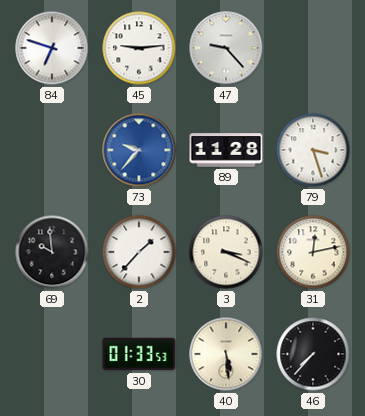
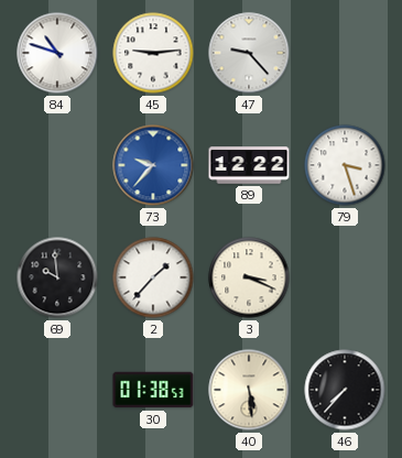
84: 6:48 -> 10:48 (57, 53)
89: 11:28 -> 12:22 (249, 165)
31: 12:13 -> none (313, 252)
30: 01:33 -> 01:38 (153, 390)
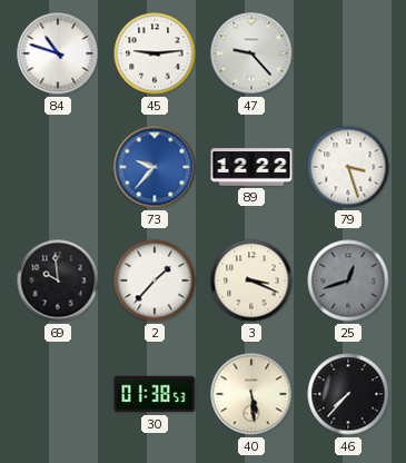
25: none -> 12:42 (348, 280)
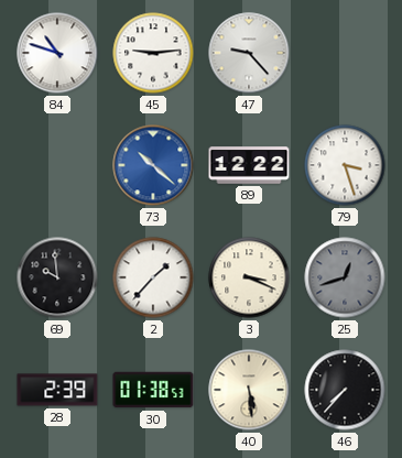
73: 9:37 -> 10:22 (153, 165)
28: none -> 2:39 (57, 390)
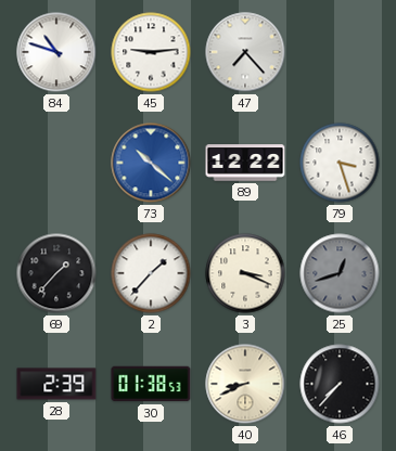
47: 9:23 -> 7:23 (245, 52)
69: 9:59 -> 1:37 (56, 273)
40: 5:29 -> 8:41 (245, 384)
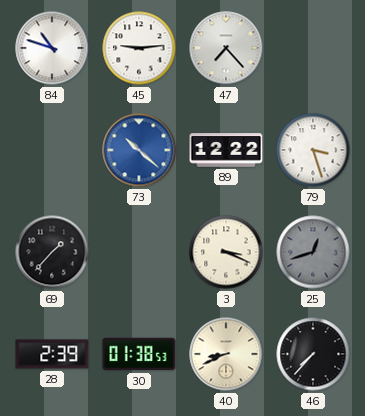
2: 1:37 -> none (151, 273)
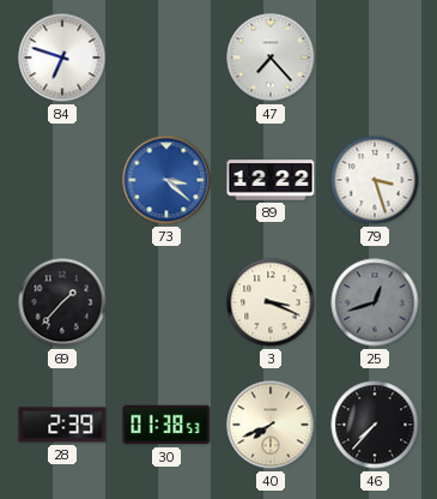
84: 10:48 -> 6:48 (62, 58)
45: 9:14 -> none (139, 48)
73: 10:22 -> 3:22 (166, 180)
40: 8:41 -> 7:41 (271, 425)
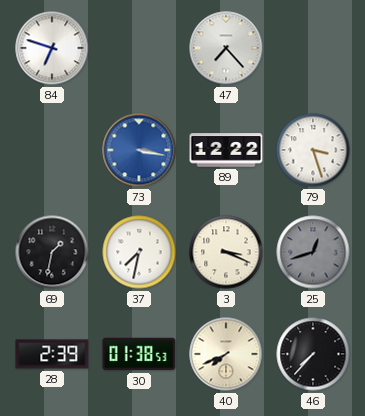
73: 3:22 -> 3:17 (139, 150)
69: 1:37 -> 1:32 (52, 252)
37: none -> 7:32 (139, 252)
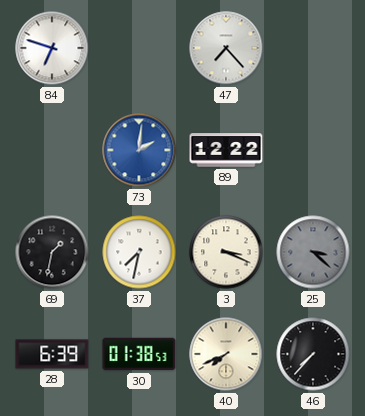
73: 3:17 -> 2:01 (139, 150)
79: 3:27 -> none (313, 150)
25: 12:42 -> 3:22 (313, 252)
28: 2:39 -> 6:39 (52, 354)
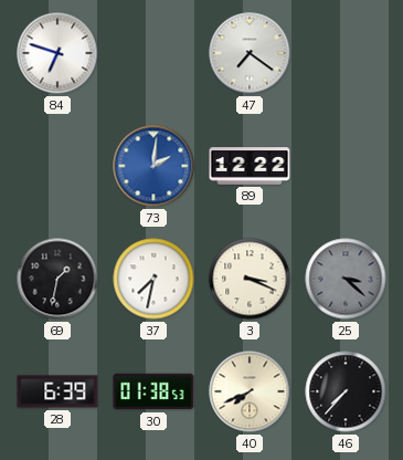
47: 7:23 -> 7:21 (250, 53)
